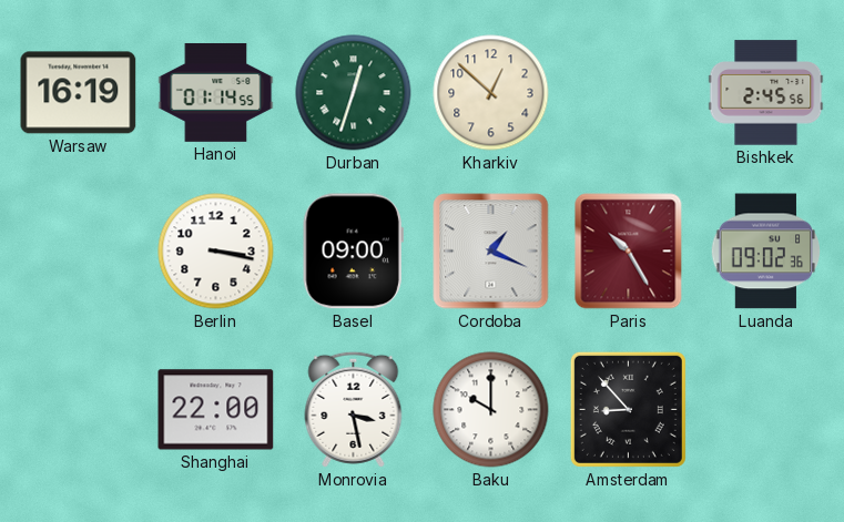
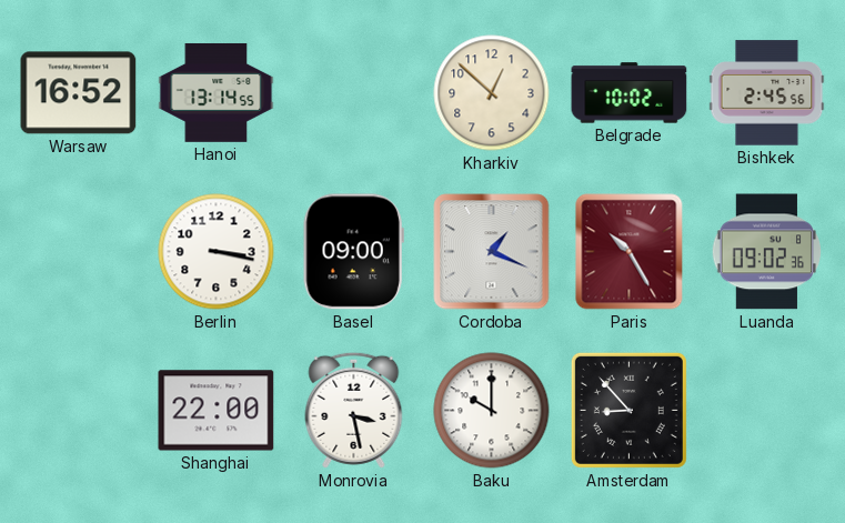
Warsaw: 16:19 -> 16:52 (79, 93)
Hanoi: 01:14 -> 13:14 (217, 92)
Durban: 12:33 -> none (354, 93)
Belgrade: none -> 10:02 (630, 93)
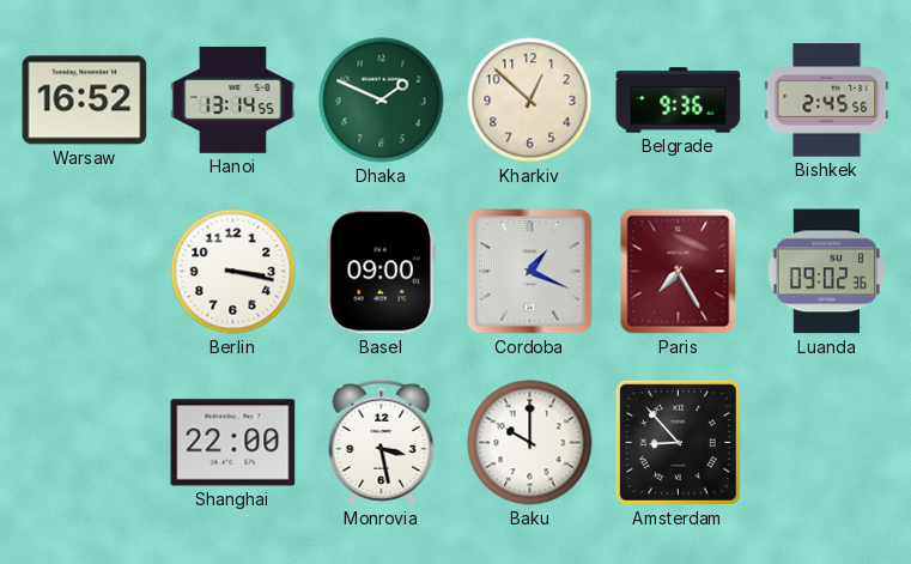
Dhaka: none -> 1:49 (382, 101)
Belgrade: 10:02 -> 9:36 (679, 101)
Paris: 10:25 -> 7:25 (679, 272)
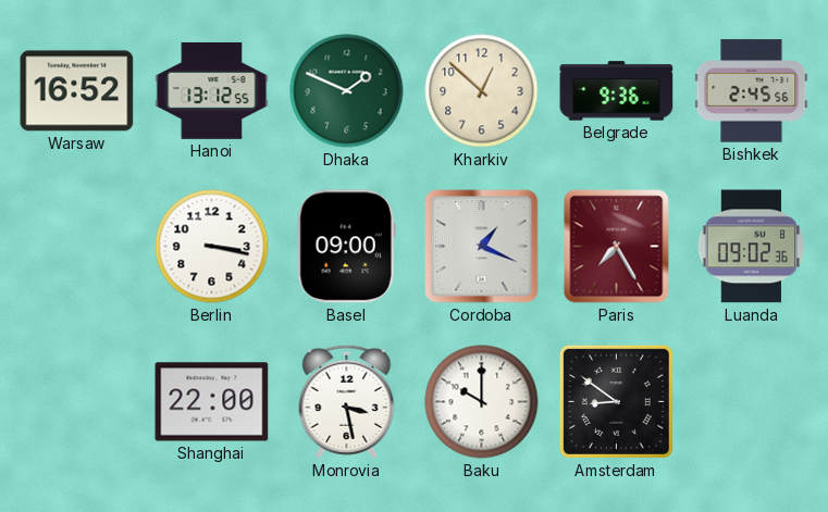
Hanoi: 13:14 -> 13:12 (212, 90)
Amsterdam: 8:53 -> 8:51 (616, 401)
